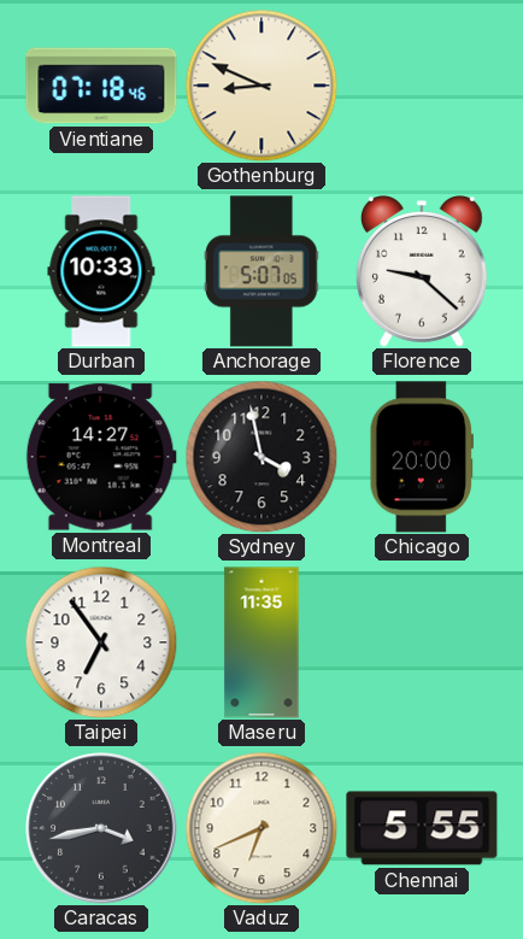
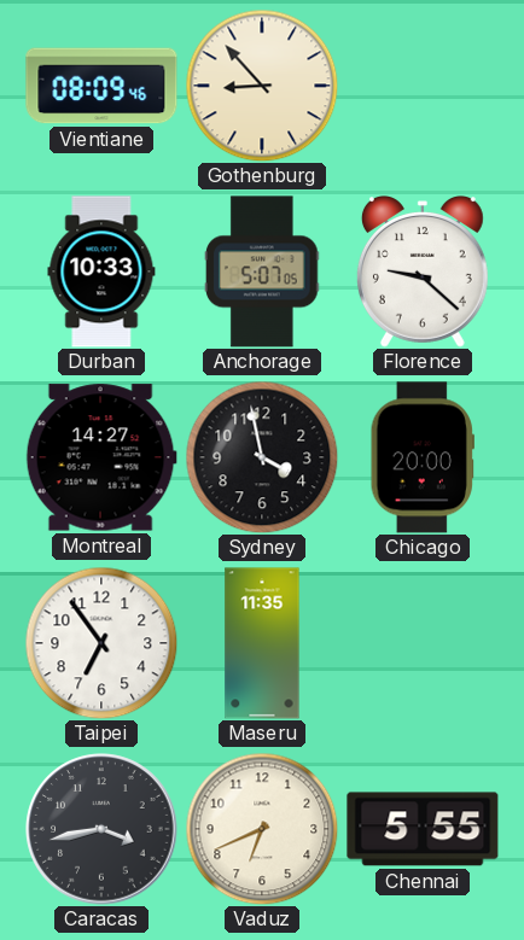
Vientiane: 07:18 -> 08:09 (101, 86)
Gothenburg: 8:49 -> 8:53 (262, 86)
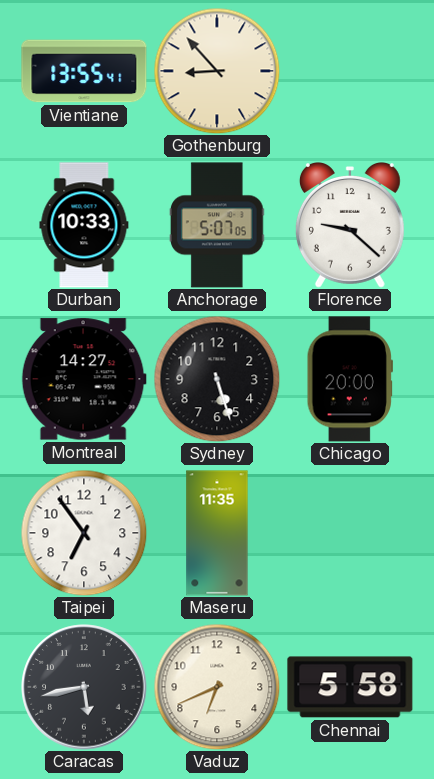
Vientiane: 08:09 -> 13:55 (84, 71)
Sydney: 3:58 -> 5:27 (217, 379)
Caracas: 3:43 -> 5:43 (84, 687)
Chennai: 5:55 -> 5:58 (350, 687)
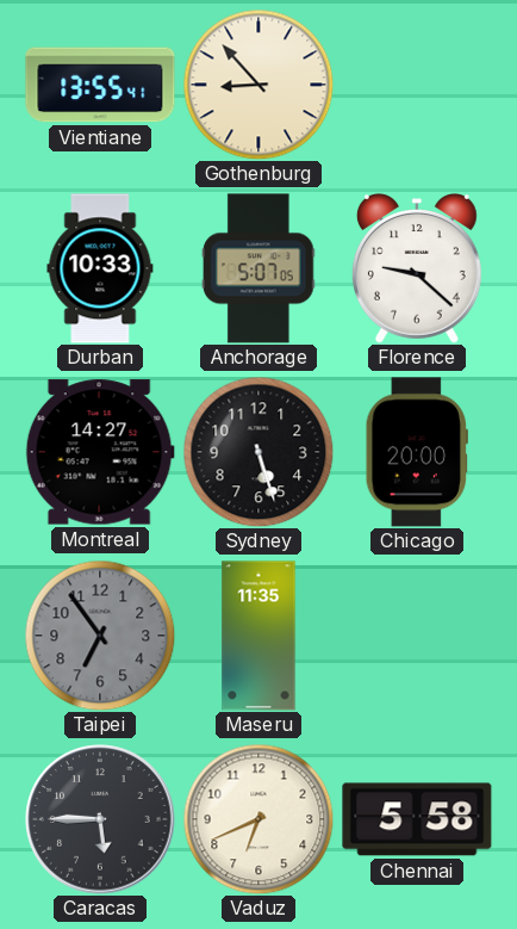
Taipei dial: white -> grey (100, 636)
Caracas: 5:43 -> 5:45 (100, 819)
